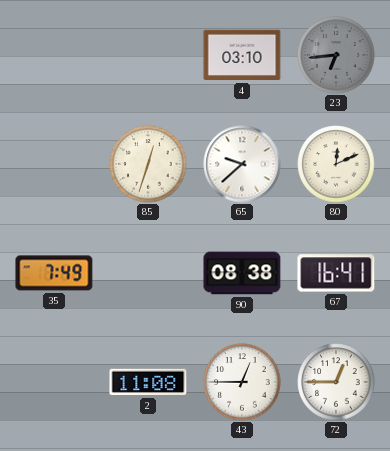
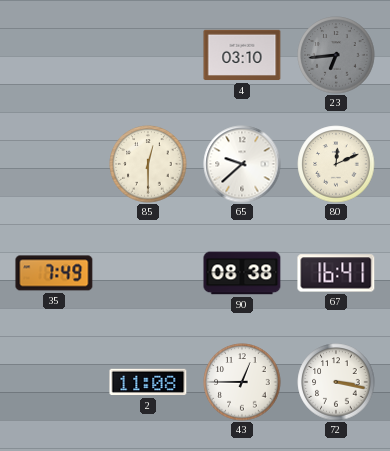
85: 12:33 -> 12:30 (148, 164)
72: 12:45 -> 3:17 (336, 382)
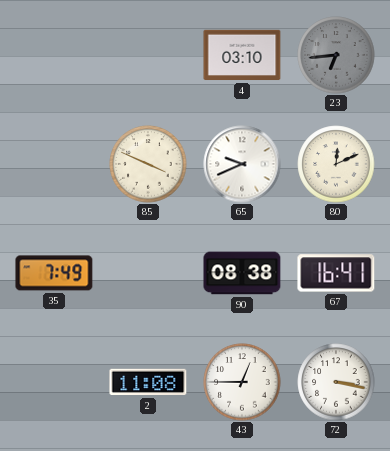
85: 12:30 -> 3:49 (148, 164)
65: 9:38 -> 9:41 (242, 164)
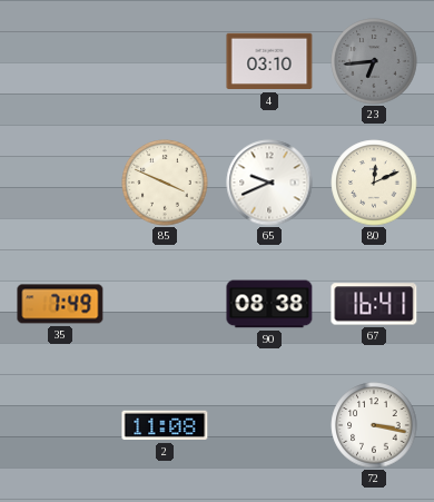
43: 12:45 -> none (242, 382)
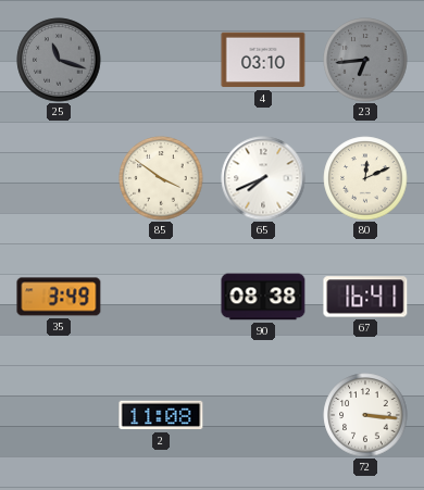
25: none -> 11:18 (59, 60)
85: 3:49 -> 3:51 (161, 178)
65: 9:41 -> 7:41 (263, 178)
35: 7:49 -> 3:49 (59, 297)
72: 3:17 -> 3:16 (365, 415)
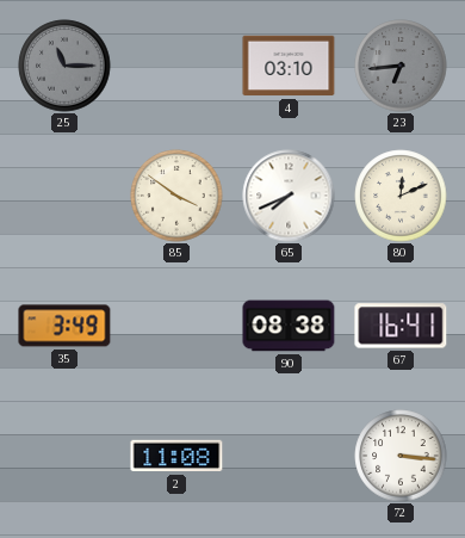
25: 11:18 -> 11:15 (64, 66)
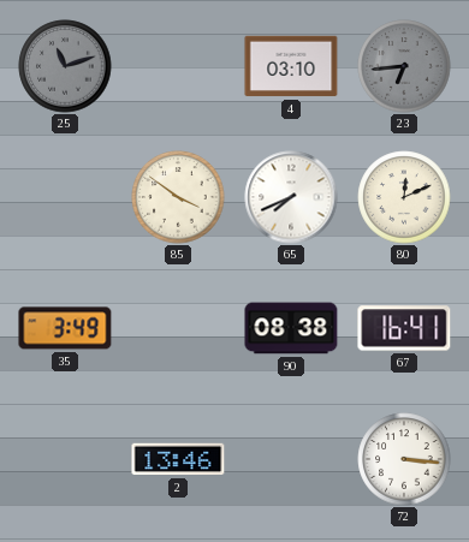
25: 11:15 -> 11:12 (65, 66)
2: 11:08 -> 13:46 (178, 459)
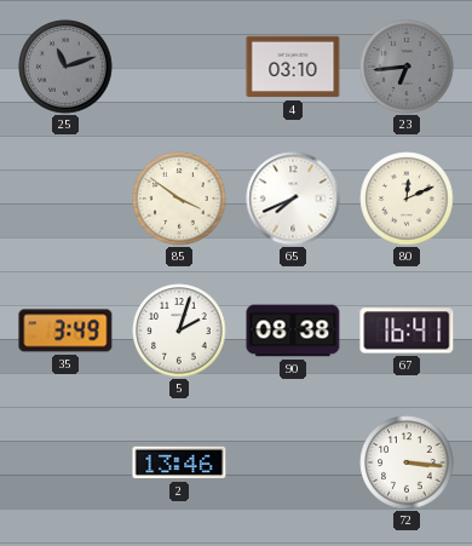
5: none -> 2:03 (179, 331)
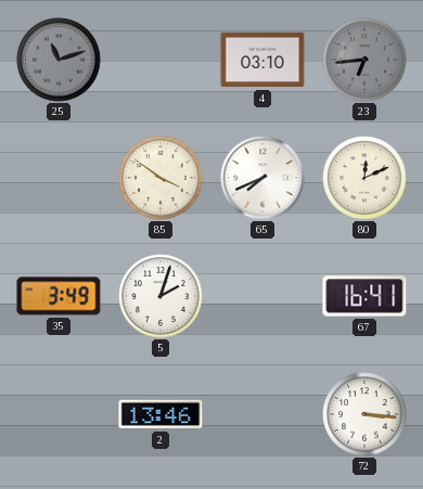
90: 08:38 -> none (293, 331)
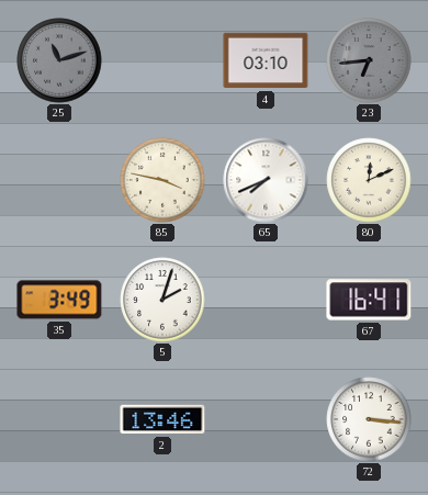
85: 3:51 -> 3:47 (162, 180)
